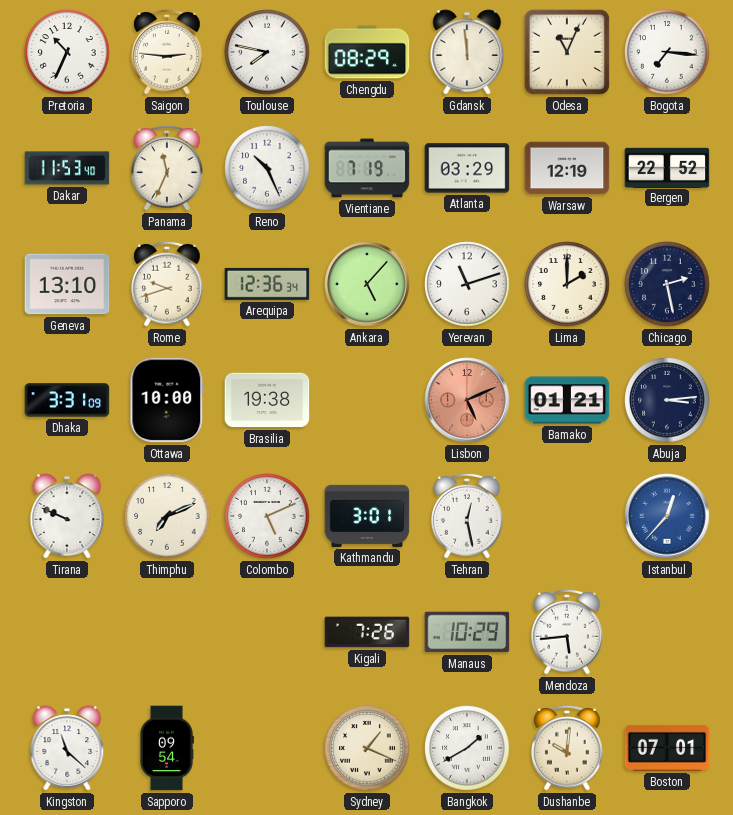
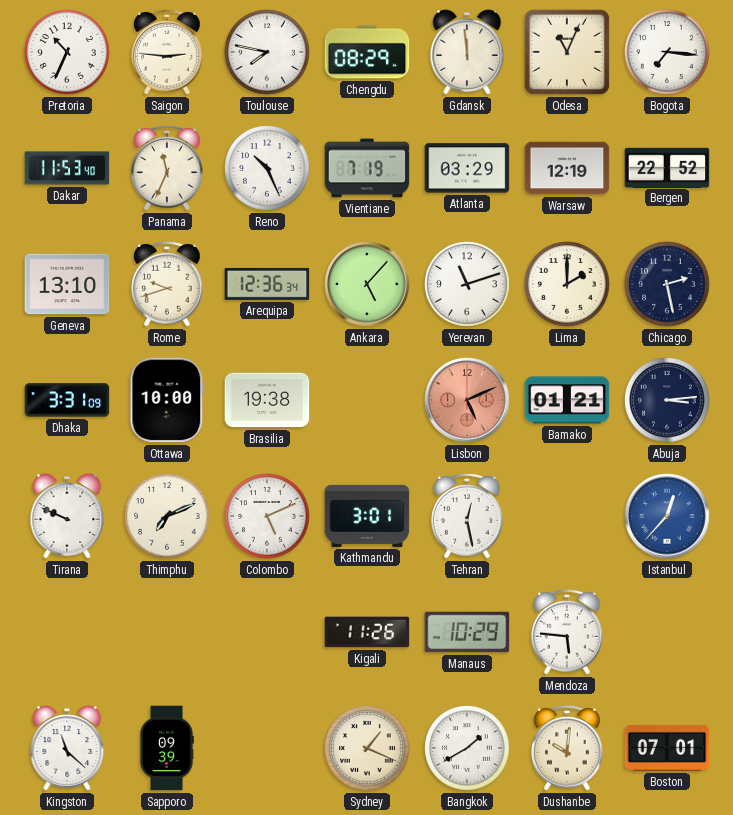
Kigali: 7:26 -> 11:26 (367, 632)
Mendoza: 5:44 -> 5:46 (567, 632)
Sapporo: 09:54 -> 09:39 (167, 748)
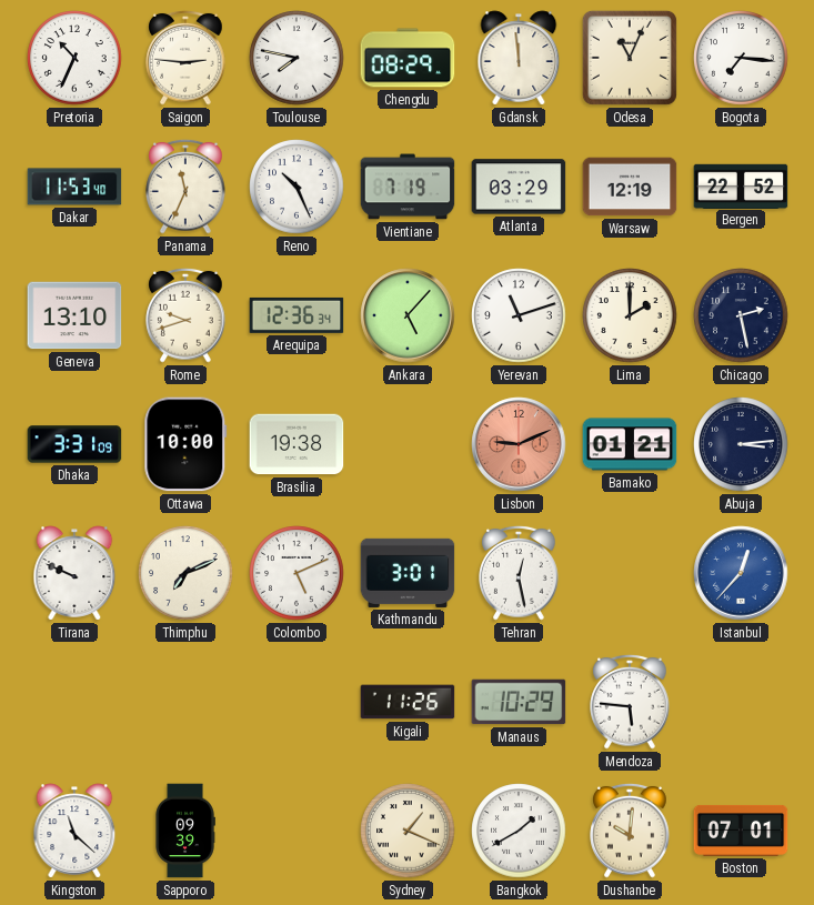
Lisbon: 5:11 -> 9:11 (519, 444)
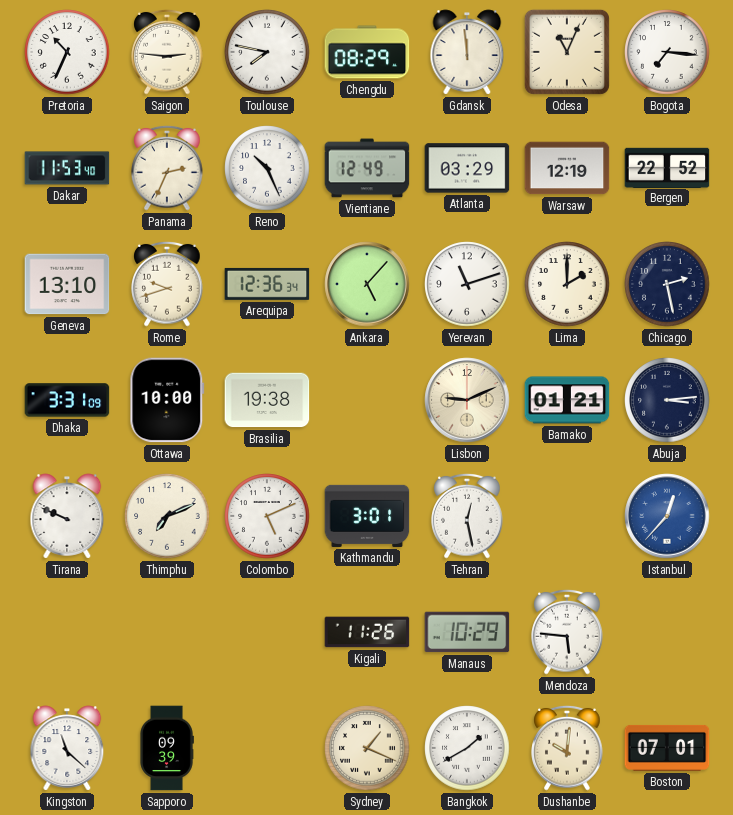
Panama: 11:34 -> 2:34 (167, 168)
Vientiane: 7:19 -> 12:49 (367, 168)
Lisbon dial: salmon -> cream (467, 400)
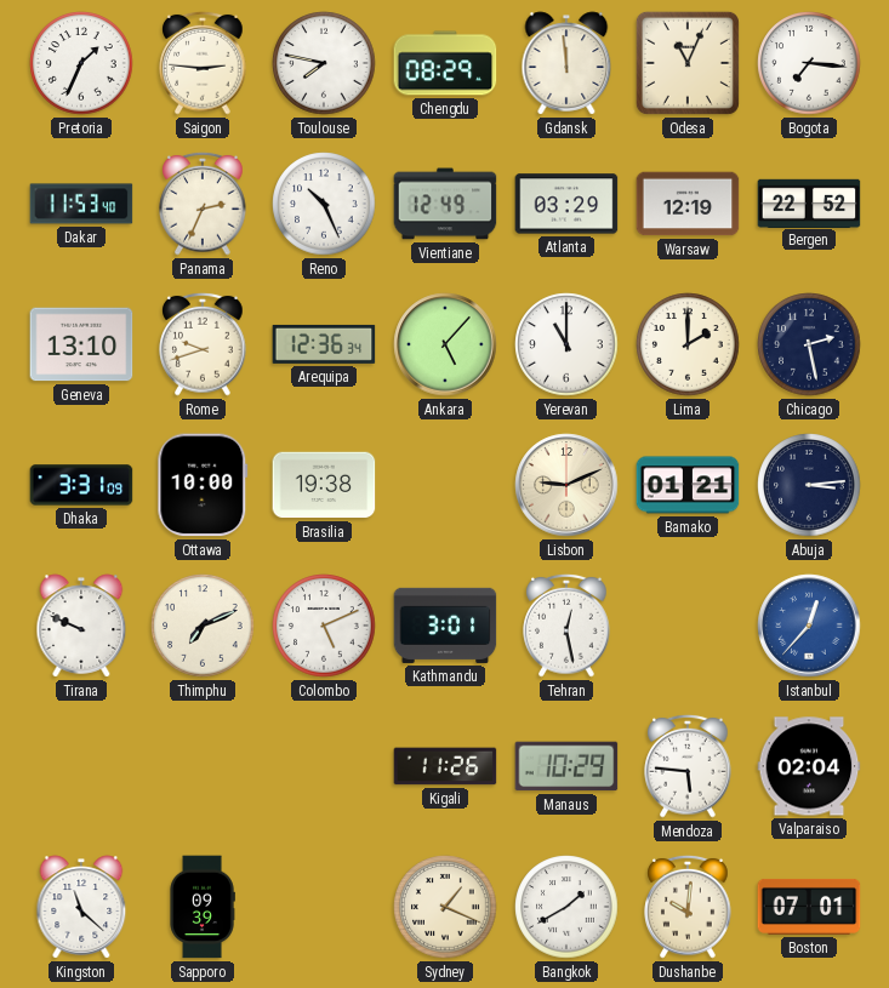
Pretoria: 10:34 -> 1:34 (81, 63)
Yerevan: 11:12 -> 11:00 (566, 344)
Valparaiso: none -> 02:04 (809, 766)
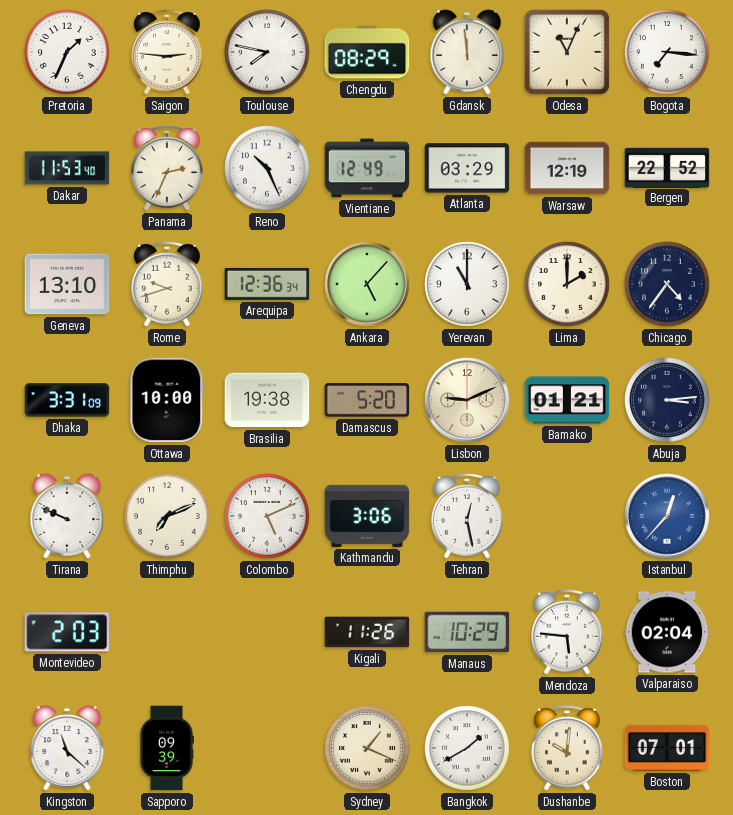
Chicago: 2:28 -> 4:36 (667, 284)
Damascus: none -> 5:20 (367, 400)
Kathmandu: 3:01 -> 3:06 (367, 516)
Montevideo: none -> 2:03 (67, 632)
